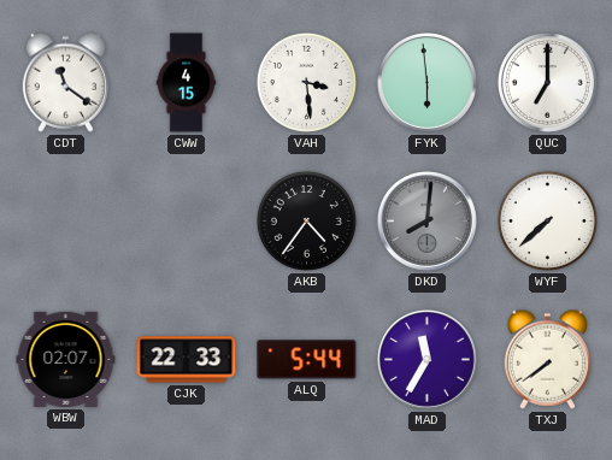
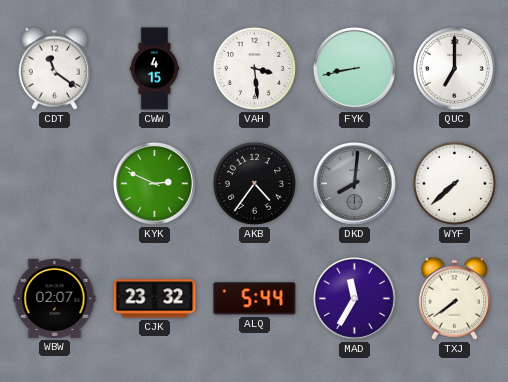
FYK: 5:59 -> 8:43 (354, 68)
KYK: none -> 2:49 (154, 183)
CJK: 22:33 -> 23:32 (155, 299)
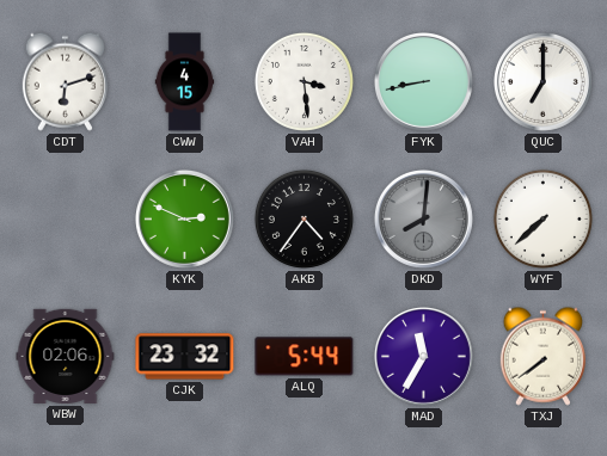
CDT: 11:21 -> 6:12 (65, 81)
WBW: 02:07 -> 02:06 (66, 356)
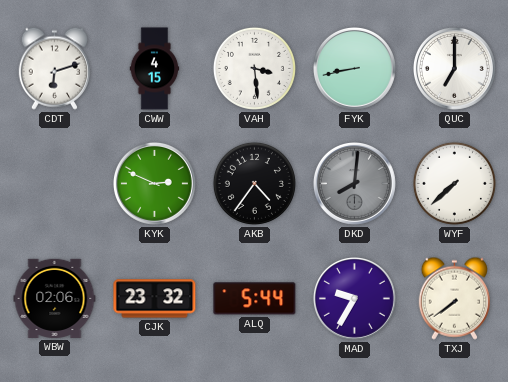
MAD: 11:35 -> 9:35 (354, 298)
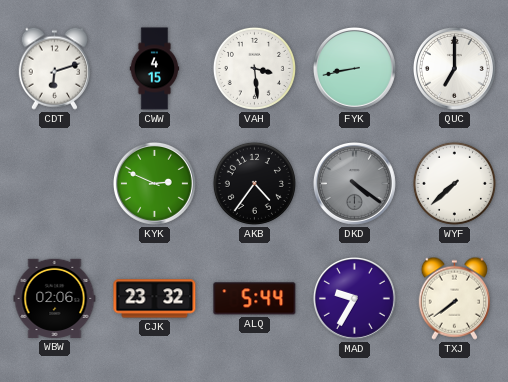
DKD: 8:01 -> 4:21 (354, 183)
